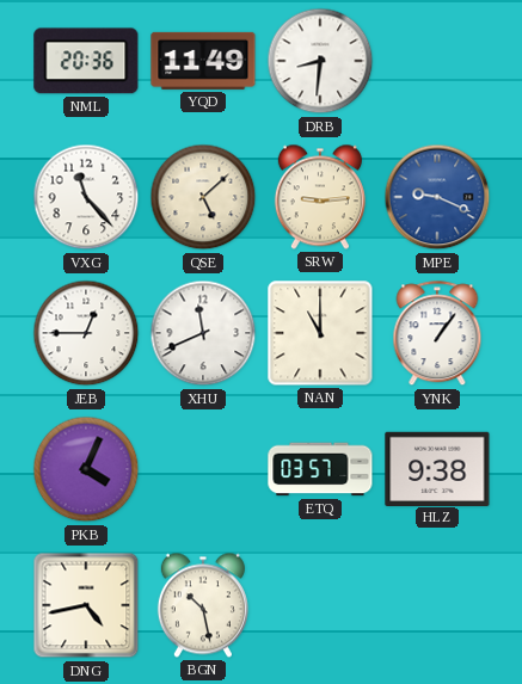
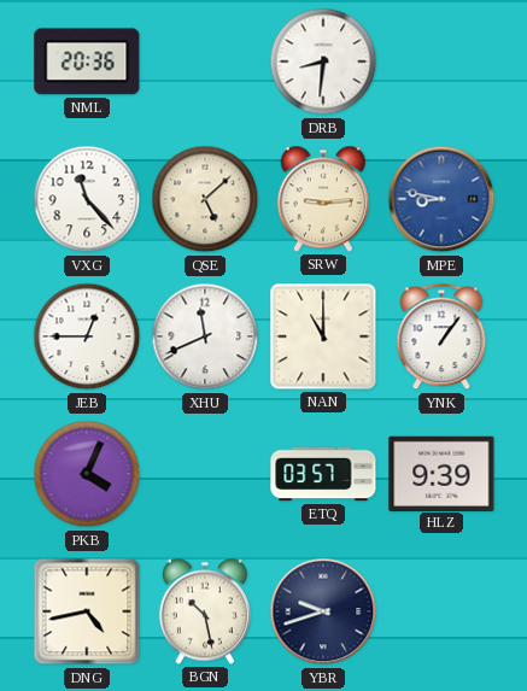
YQD: 11:49 -> none (203, 61)
MPE: 9:19 -> 8:47 (441, 199)
HLZ: 9:38 -> 9:39 (441, 473)
YBR: none -> 9:42 (323, 611)
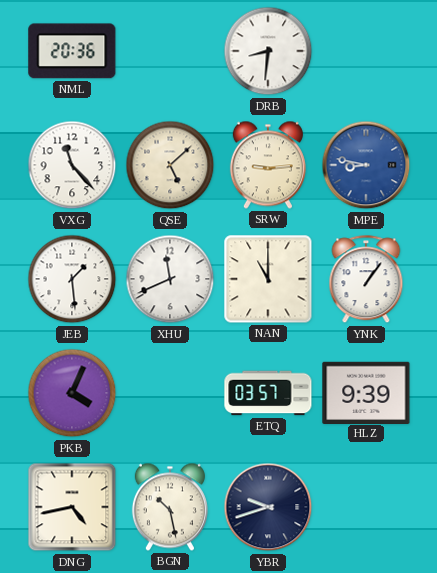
JEB: 12:45 -> 1:29 (72, 279)
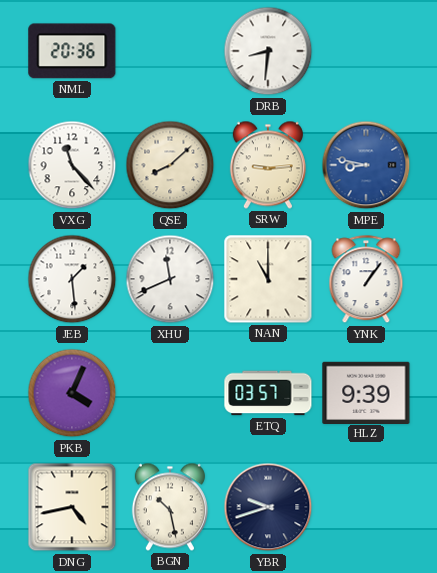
QSE: 5:08 -> 8:08 (170, 165)
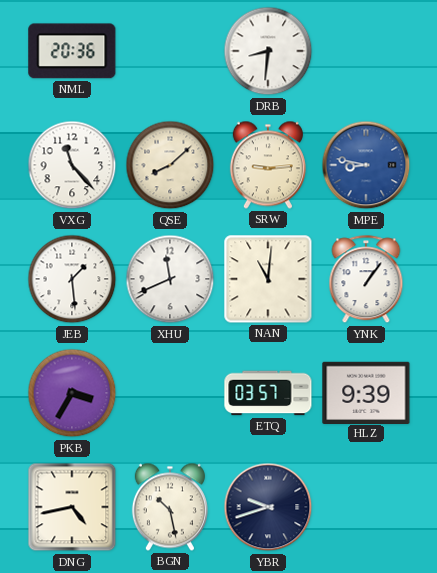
NAN: 11:00 -> 11:01 (268, 279)
PKB: 4:04 -> 3:35 (72, 393)
